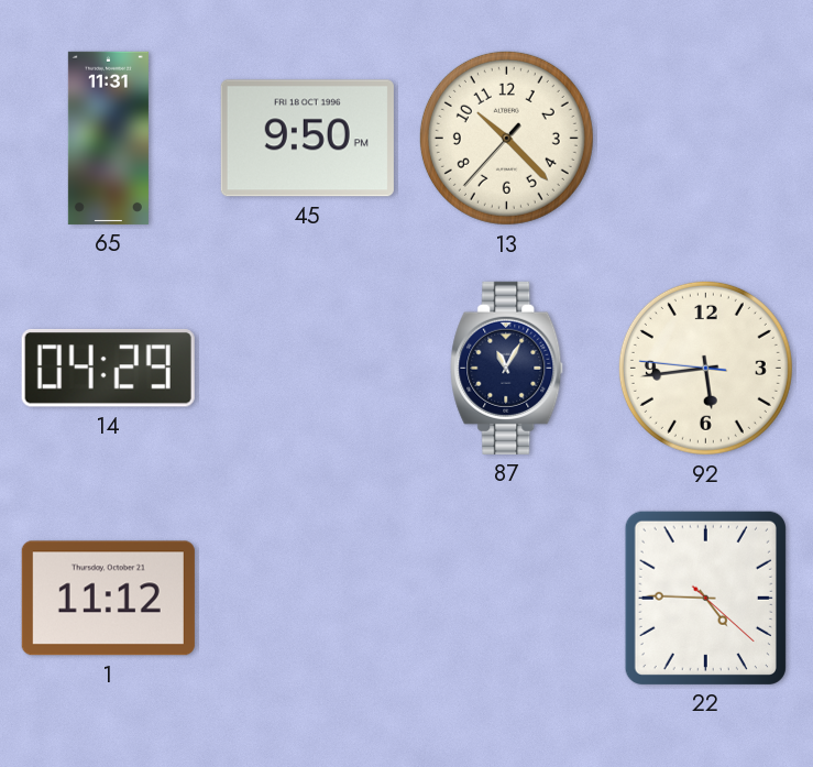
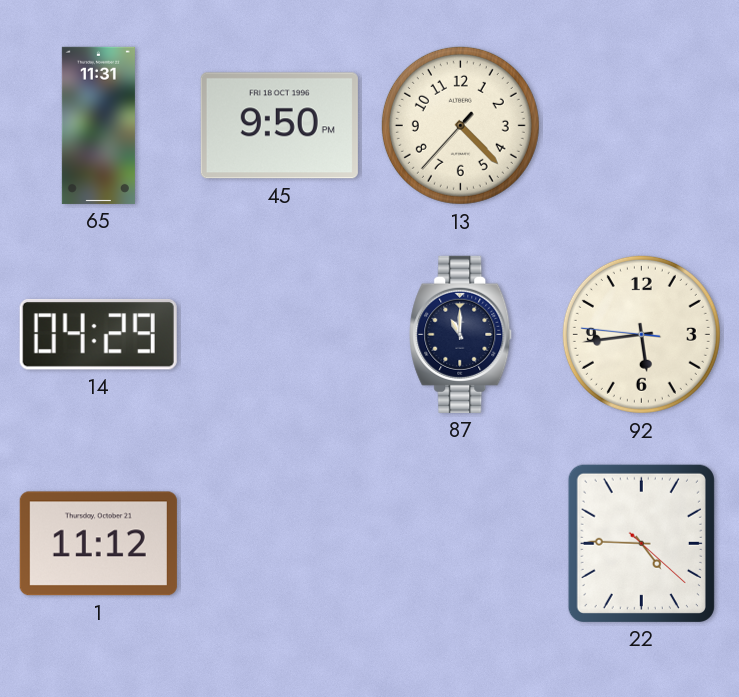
13: 10:22 -> 4:22 (460, 125)
87: 11:05 -> 11:00 (461, 334)
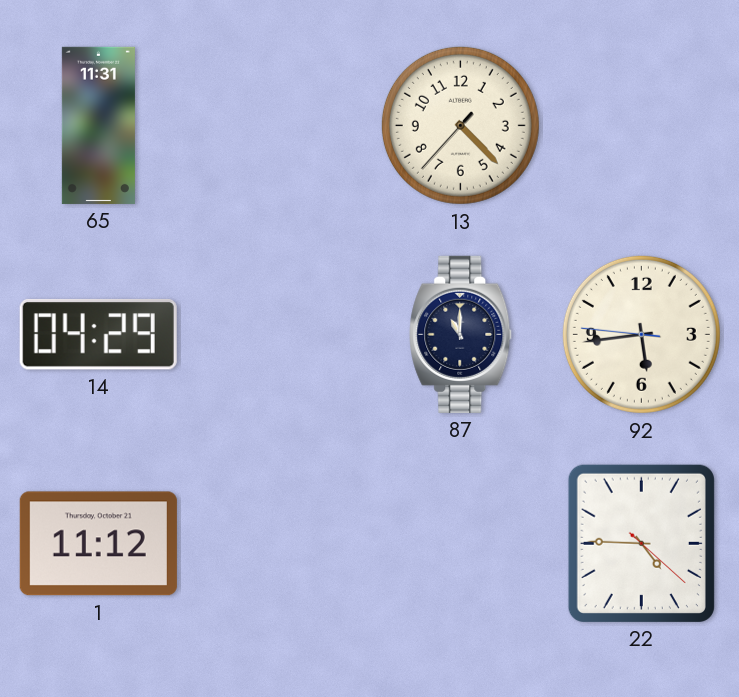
45: 9:50 -> none (279, 126)
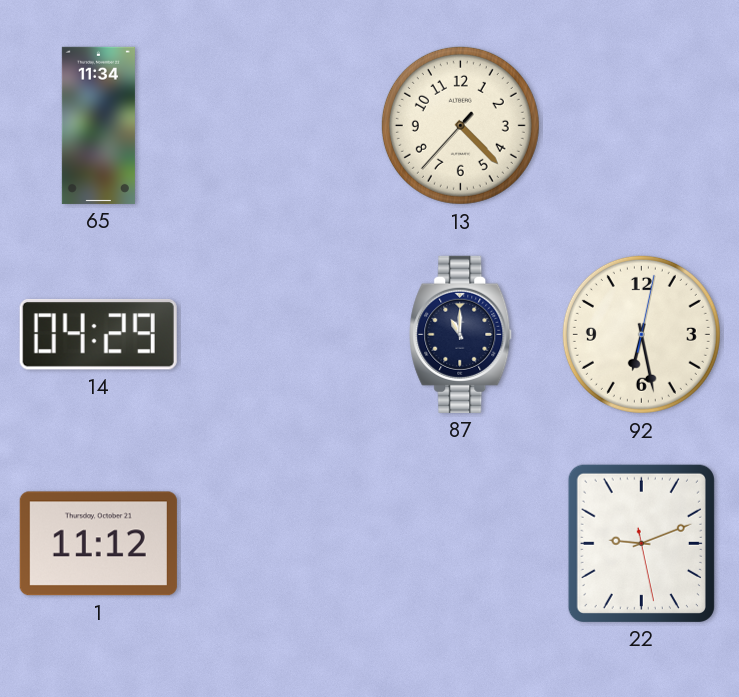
65: 11:31 -> 11:34 (98, 125)
92: 5:43 -> 6:28 (641, 334)
22: 4:45 -> 9:11 (641, 543)
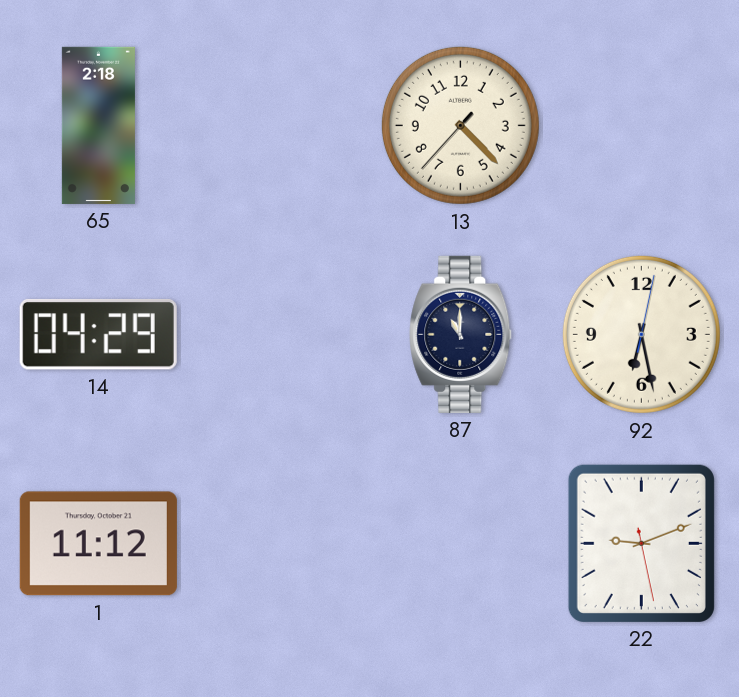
65: 11:34 -> 2:18 (98, 125)
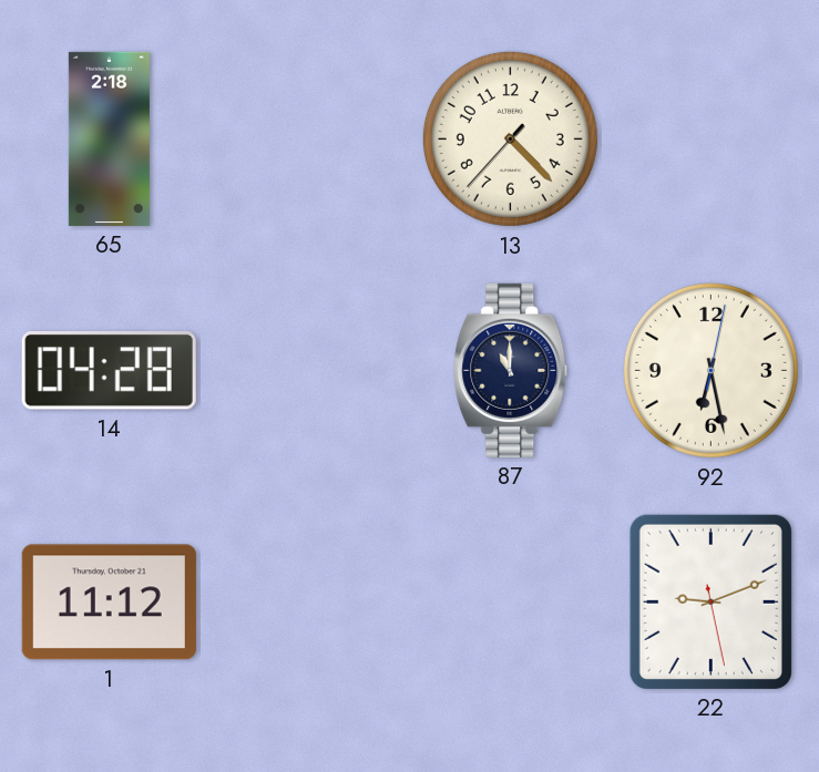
14: 04:29 -> 04:28 (109, 370)
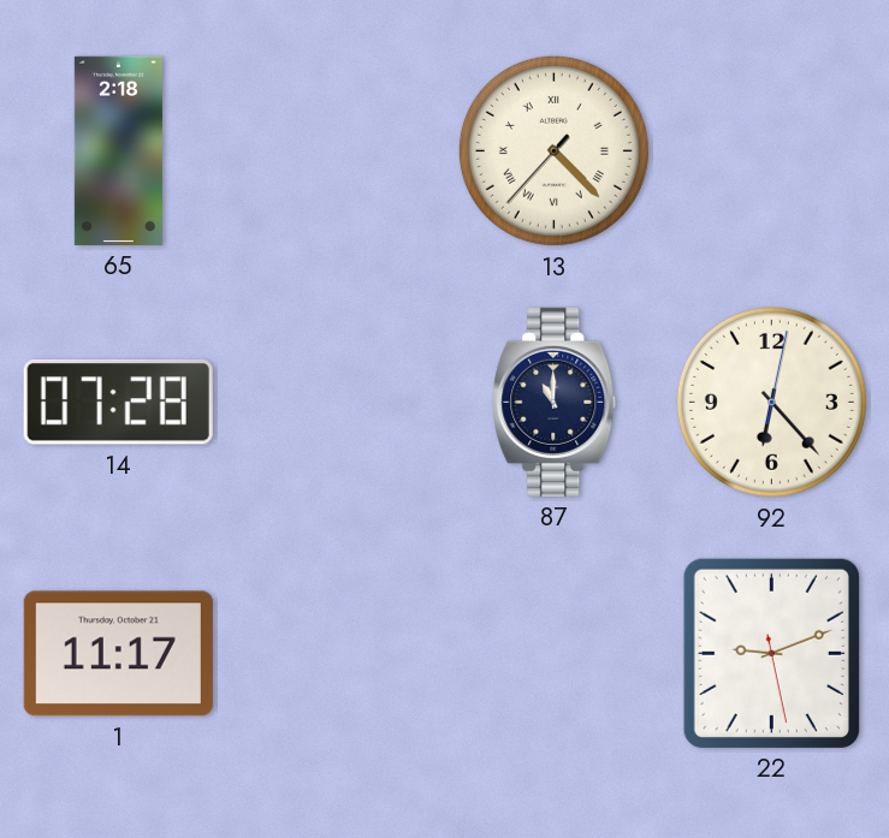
13 numerals: Arabic -> Roman (553, 150)
14: 04:28 -> 07:28 (118, 402)
92: 6:28 -> 6:23 (771, 402)
1: 11:12 -> 11:17 (118, 654)
